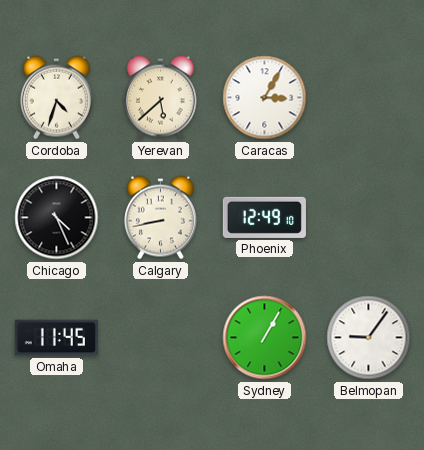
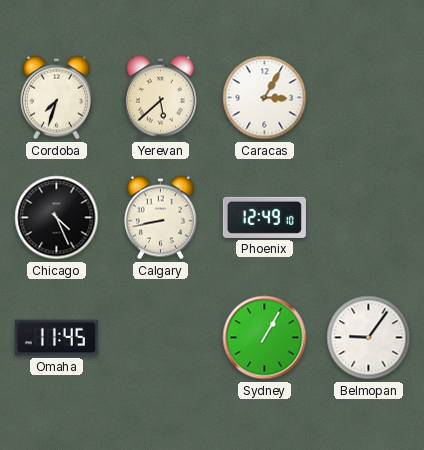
Cordoba: 4:33 -> 7:33 (56, 98)
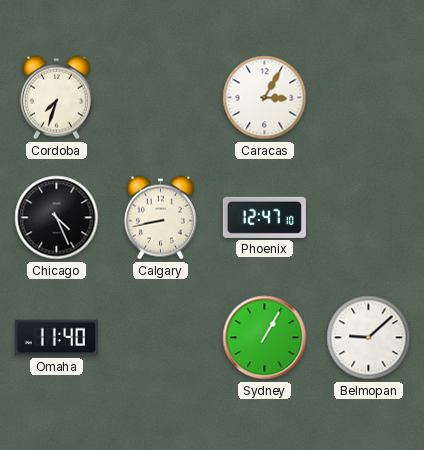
Yerevan: 5:38 -> none (160, 98)
Phoenix: 12:49 -> 12:47 (264, 217)
Omaha: 11:45 -> 11:40 (56, 338)
Belmopan: 9:06 -> 9:08 (369, 338)
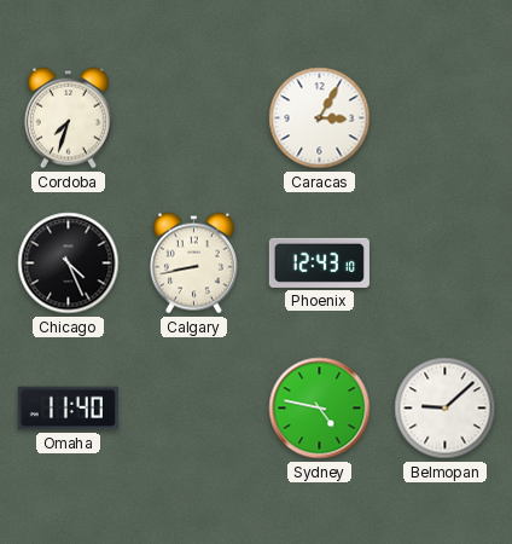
Phoenix: 12:47 -> 12:43 (319, 262)
Sydney: 1:05 -> 4:47 (320, 409)
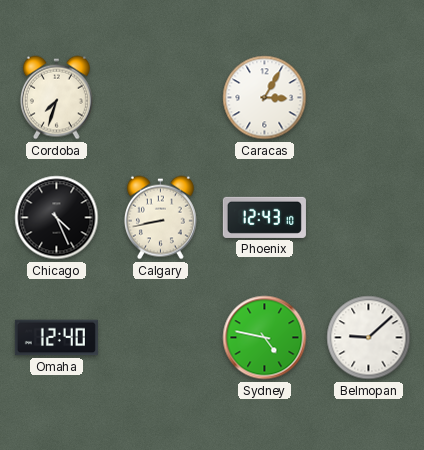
Omaha: 11:40 -> 12:40 (56, 338)
